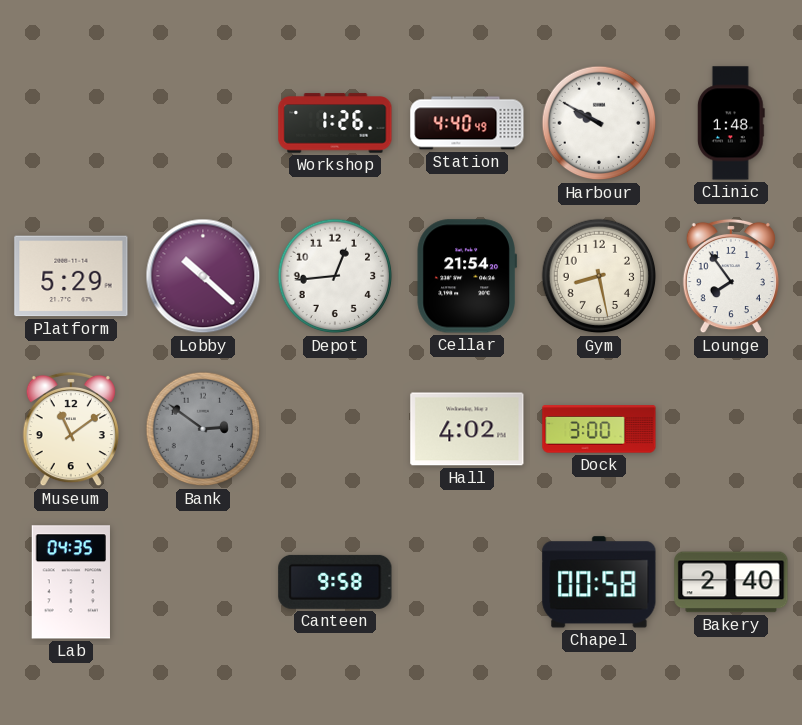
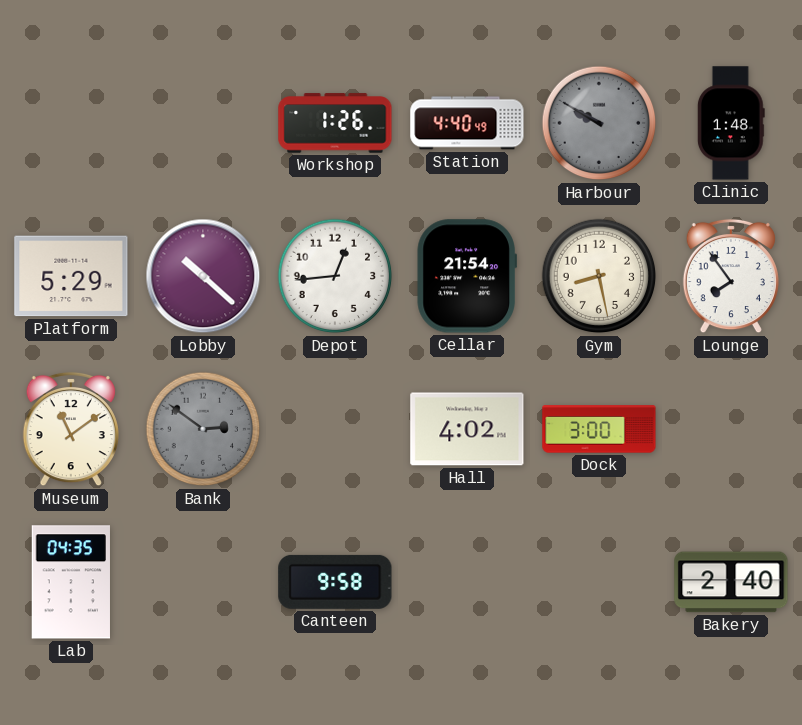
Harbour dial: white -> grey (599, 123)
Chapel: 00:58 -> none (599, 582)
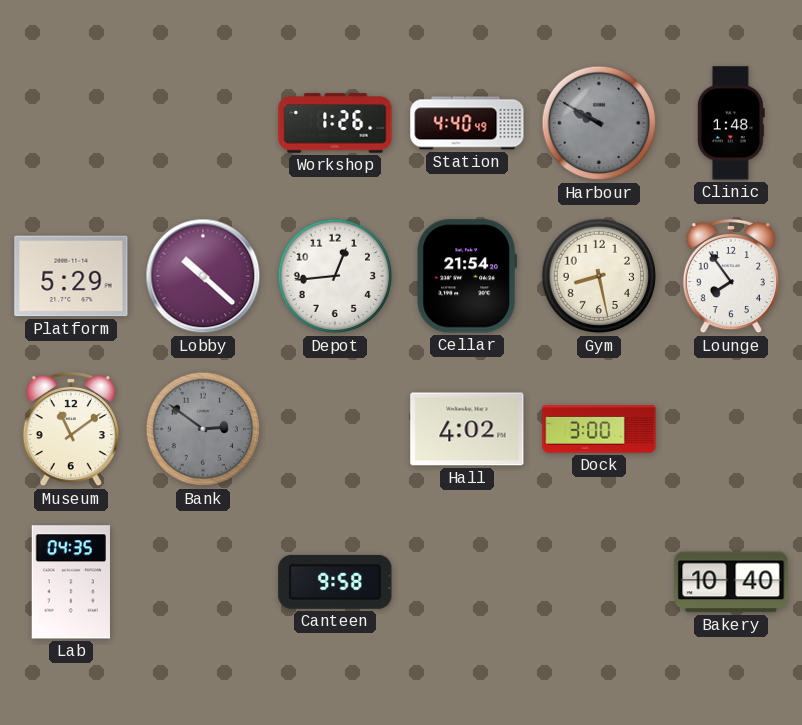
Bakery: 2:40 -> 10:40 (731, 582)
